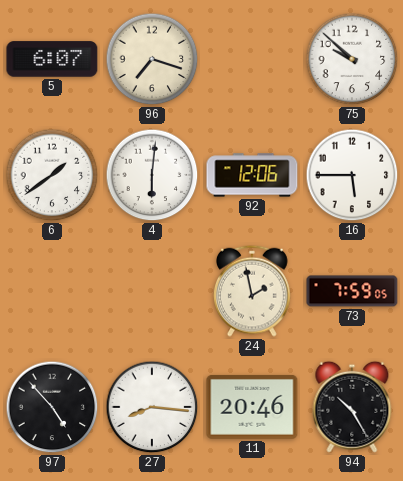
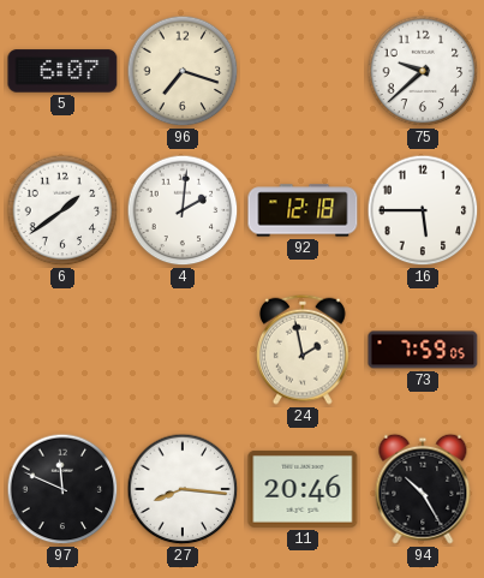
75: 9:52 -> 9:38 (423, 71)
4: 6:01 -> 2:01 (183, 210)
92: 12:06 -> 12:18 (303, 210)
97: 4:53 -> 11:49 (62, 489)
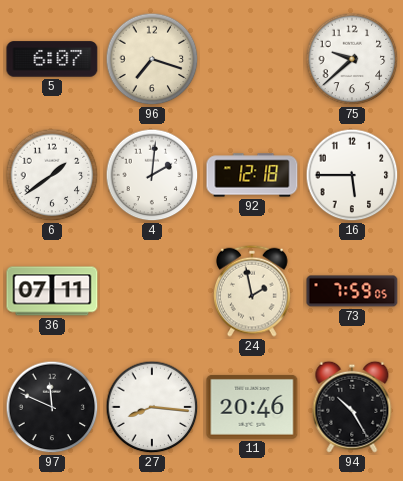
36: none -> 07:11 (52, 291)
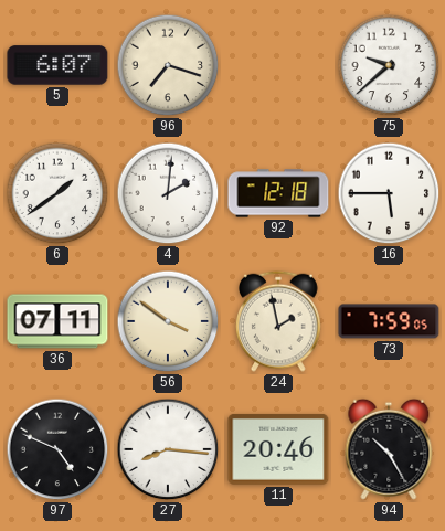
56: none -> 3:51 (168, 321)
97: 11:49 -> 4:49 (57, 449)
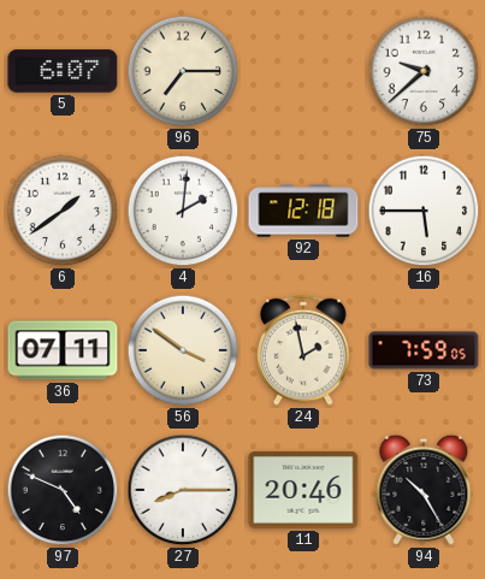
96: 7:18 -> 7:15 (183, 71)
27: 8:16 -> 8:15 (183, 490)
